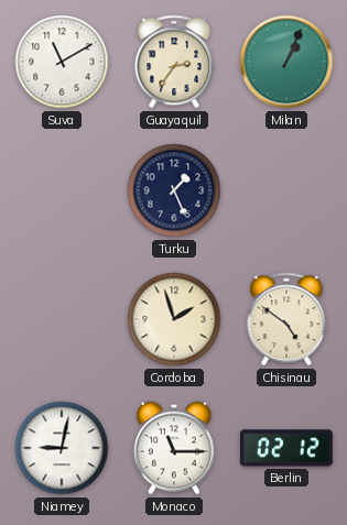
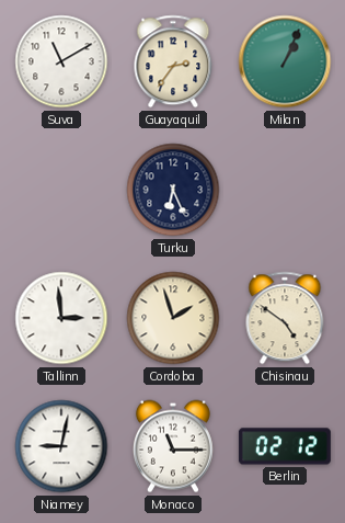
Turku: 1:26 -> 6:26 (173, 190)
Tallinn: none -> 2:59 (61, 318)
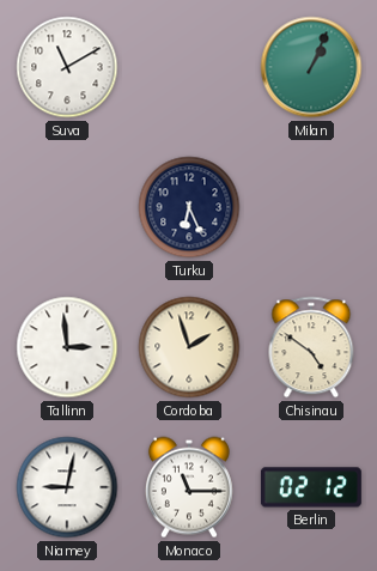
Guayaquil: 2:36 -> none (173, 61)
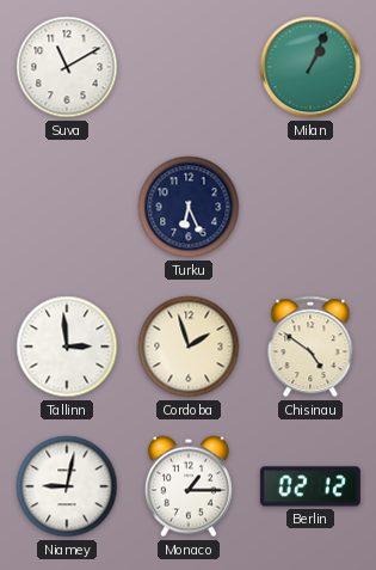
Monaco: 11:15 -> 1:15 (189, 486)
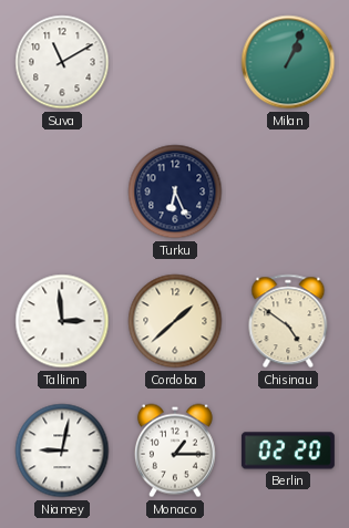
Cordoba: 1:57 -> 1:38 (175, 321)
Berlin: 02:12 -> 02:20 (288, 451)
